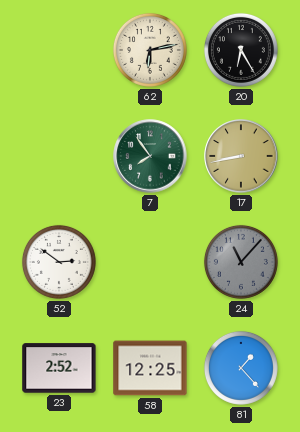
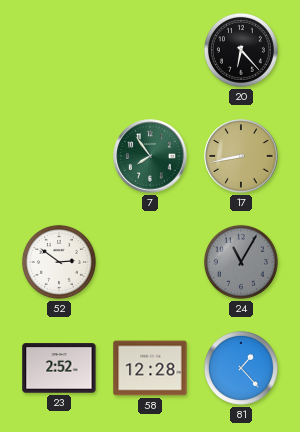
62: 6:13 -> none (150, 50)
20: 6:25 -> 6:23 (241, 50)
24: 11:07 -> 11:05 (241, 262)
58: 12:25 -> 12:28 (150, 368)
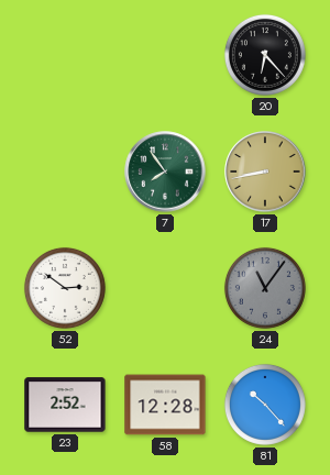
24: 11:05 -> 11:06 (265, 288)
81: 1:23 -> 10:23 (265, 405)
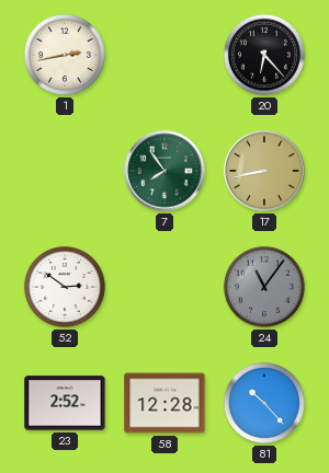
1: none -> 2:43 (65, 55)
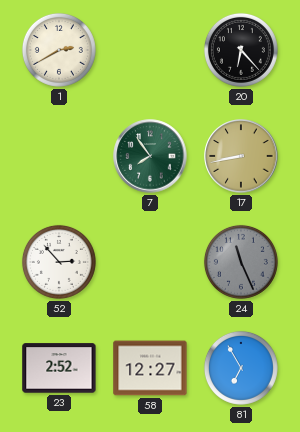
1: 2:43 -> 2:40 (59, 50)
52: 2:51 -> 2:53 (59, 262)
24: 11:06 -> 11:26 (241, 262)
58: 12:28 -> 12:27 (150, 368)
81: 10:23 -> 6:55 (241, 368)
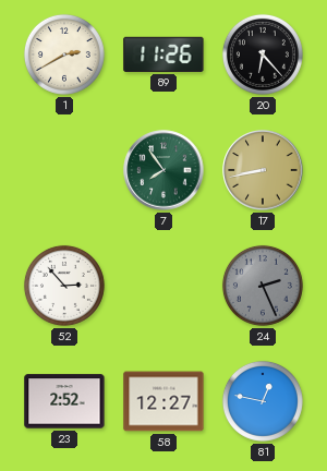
89: none -> 11:26 (163, 55)
24: 11:26 -> 2:26 (263, 286)
81: 6:55 -> 12:47 (263, 401)
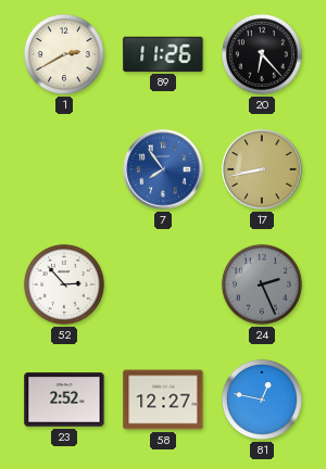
7 dial: green -> blue (163, 169)
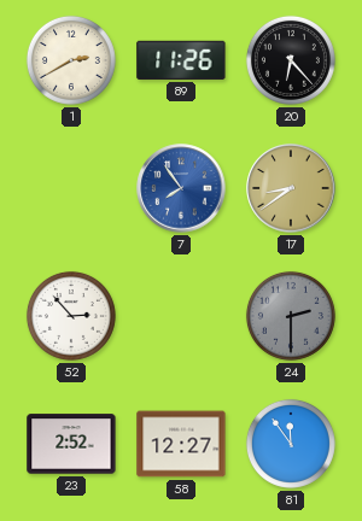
17: 8:43 -> 8:39 (291, 188)
24: 2:26 -> 2:30 (291, 316)
81: 12:47 -> 11:54 (291, 444)
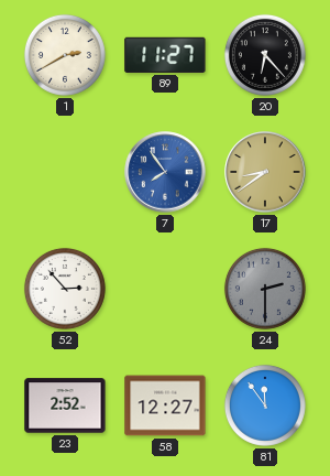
89: 11:26 -> 11:27 (165, 55)
